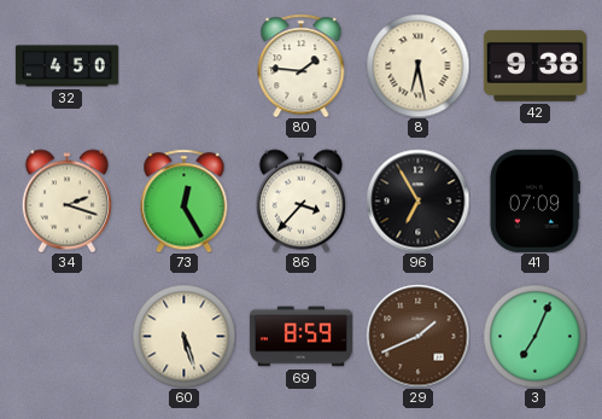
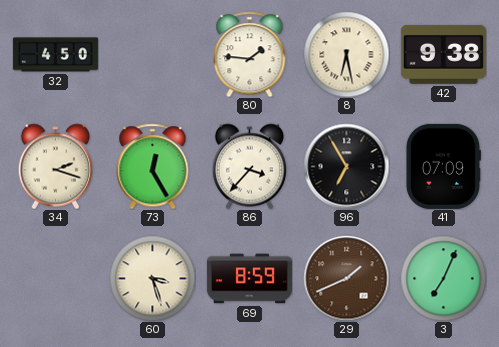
60: 5:27 -> 3:27 (152, 278)
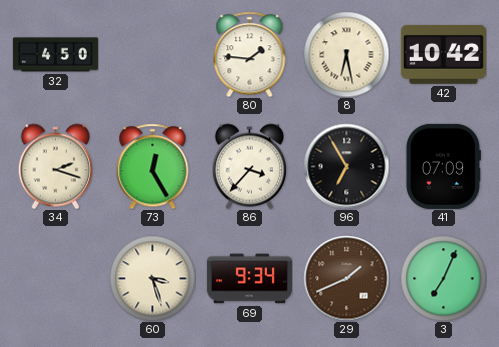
42: 9:38 -> 10:42 (443, 54)
69: 8:59 -> 9:34 (249, 279)
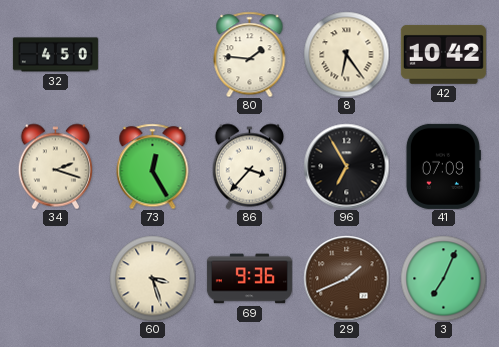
8: 6:28 -> 6:24 (346, 54)
69: 9:34 -> 9:36 (249, 279)
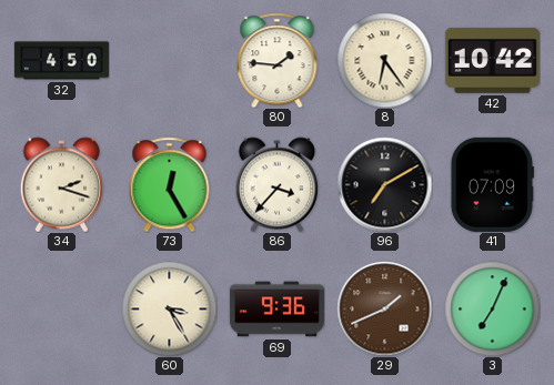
96: 6:55 -> 7:10 (384, 184)
60: 3:27 -> 3:25 (169, 308)
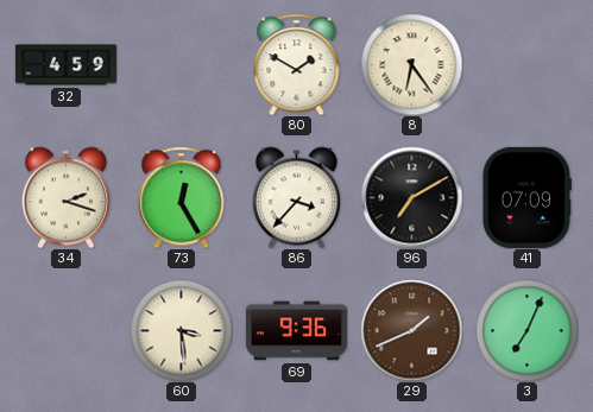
32: 4:50 -> 4:59 (65, 65)
80: 1:46 -> 1:50 (297, 64)
42: 10:42 -> none (492, 60)
60: 3:25 -> 3:29 (181, 330)
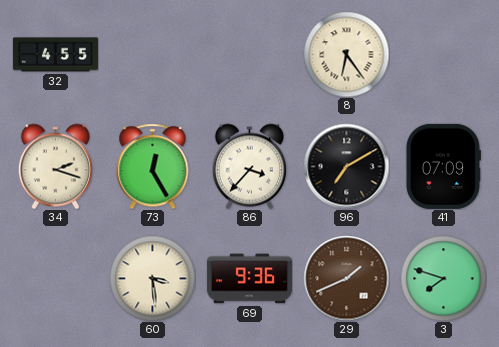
32: 4:59 -> 4:55 (55, 55)
80: 1:50 -> none (297, 64)
3: 7:04 -> 7:48 (443, 278)
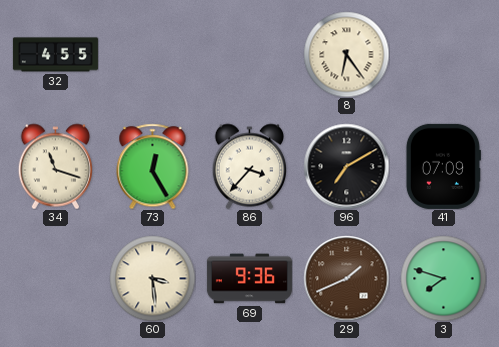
34: 2:18 -> 11:18 (55, 166)
